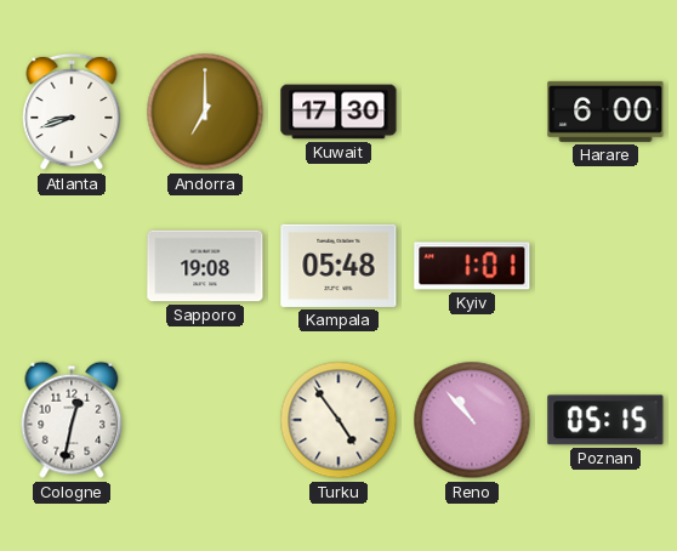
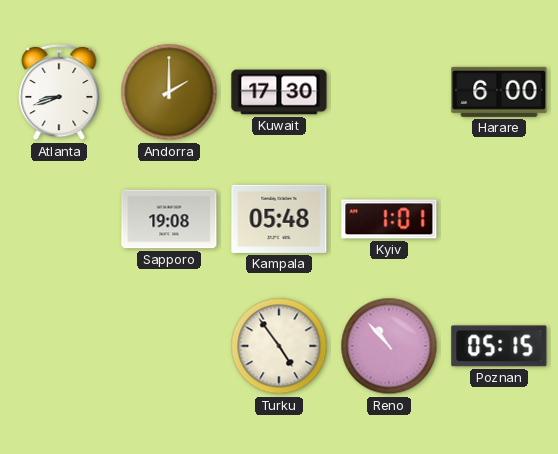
Andorra: 7:00 -> 2:00 (169, 92)
Cologne: 12:32 -> none (72, 420)
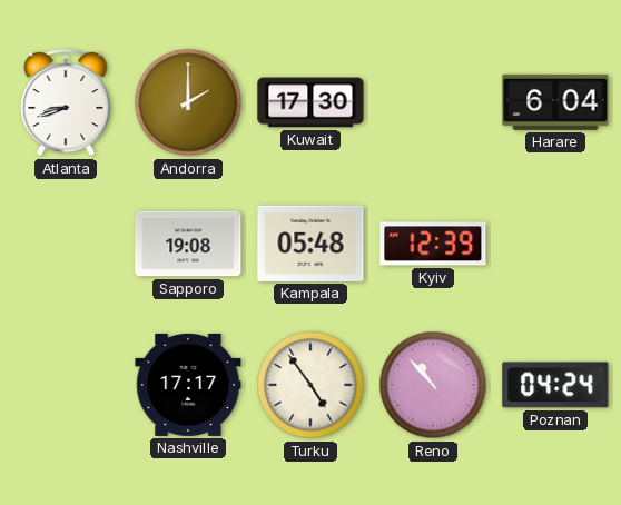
Harare: 6:00 -> 6:04 (555, 102)
Kyiv: 1:01 -> 12:39 (433, 244)
Nashville: none -> 17:17 (188, 385)
Poznan: 05:15 -> 04:24 (555, 385)
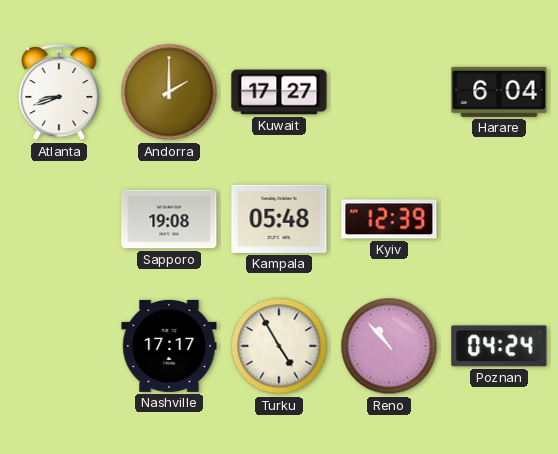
Kuwait: 17:30 -> 17:27 (279, 92)
Turku: 4:54 -> 4:55 (279, 346)
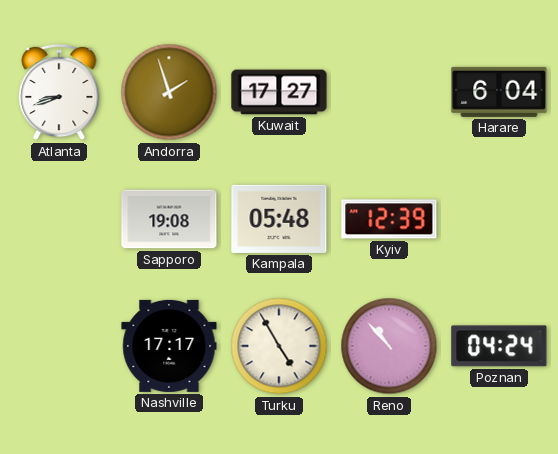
Andorra: 2:00 -> 1:57 (169, 92)
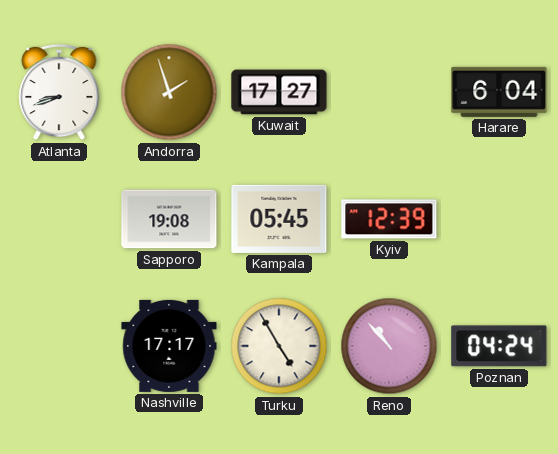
Kampala: 05:48 -> 05:45 (279, 219)
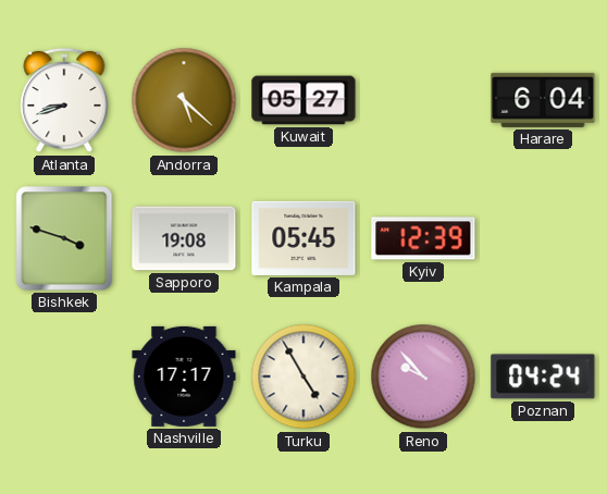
Andorra: 1:57 -> 5:22 (184, 100)
Kuwait: 17:27 -> 05:27 (303, 100)
Bishkek: none -> 3:48 (64, 238)
Reno: 10:53 -> 9:53 (423, 376)
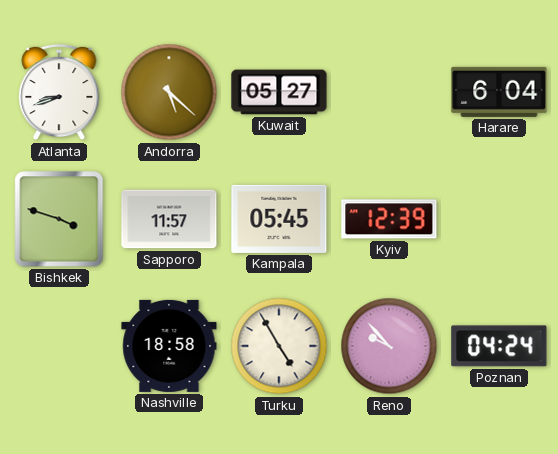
Sapporo: 19:08 -> 11:57 (169, 219)
Nashville: 17:17 -> 18:58 (169, 346)
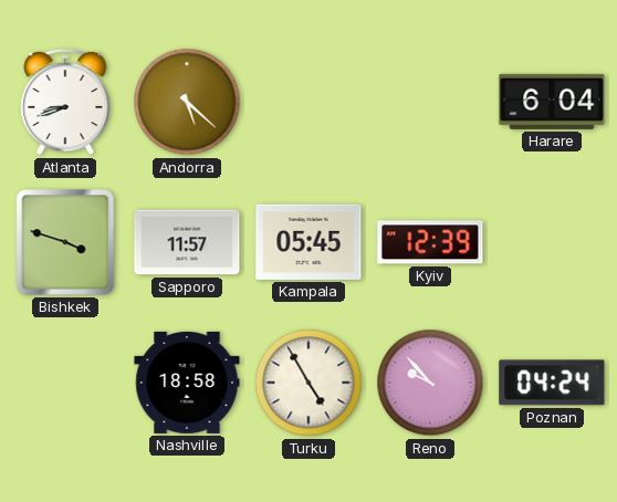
Kuwait: 05:27 -> none (279, 92)
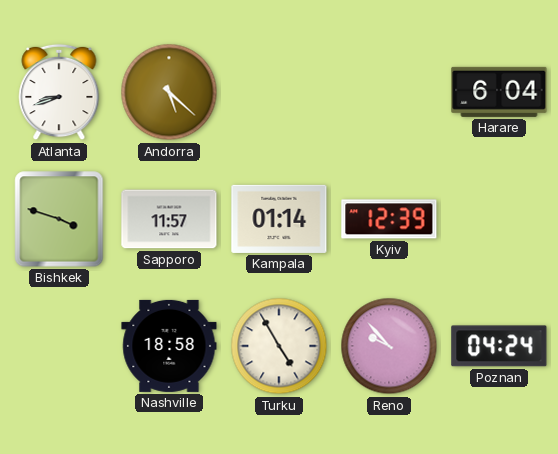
Kampala: 05:45 -> 01:14 (279, 219)
